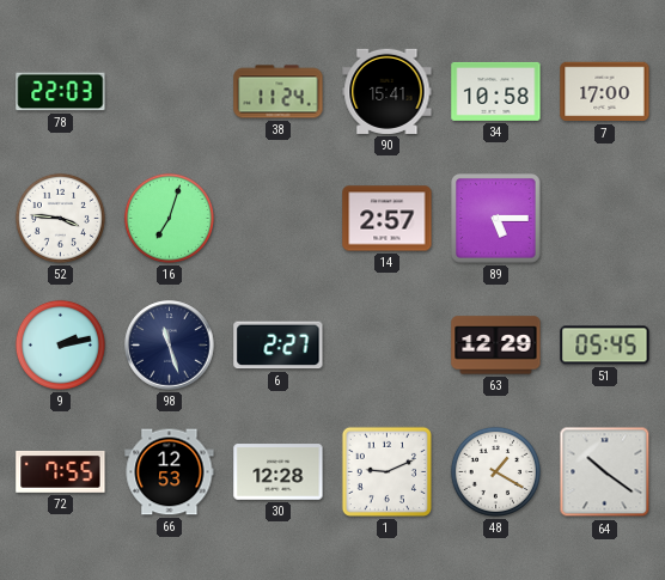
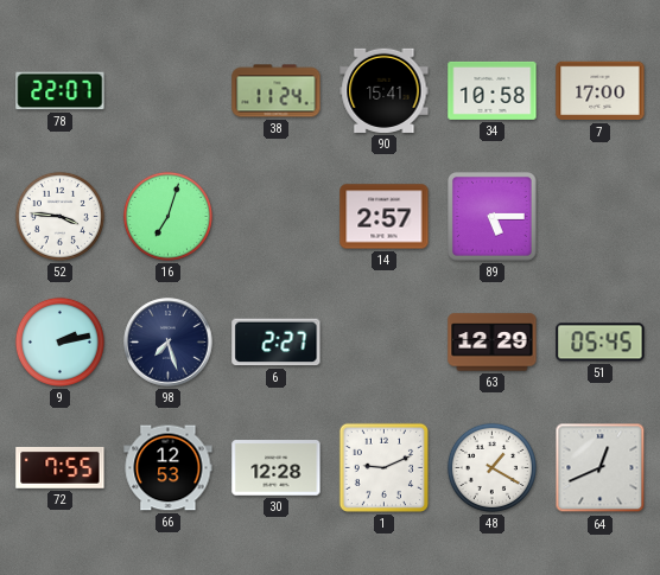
78: 22:03 -> 22:07 (61, 91)
98: 11:27 -> 7:27 (169, 343)
64: 10:21 -> 12:41 (601, 468)
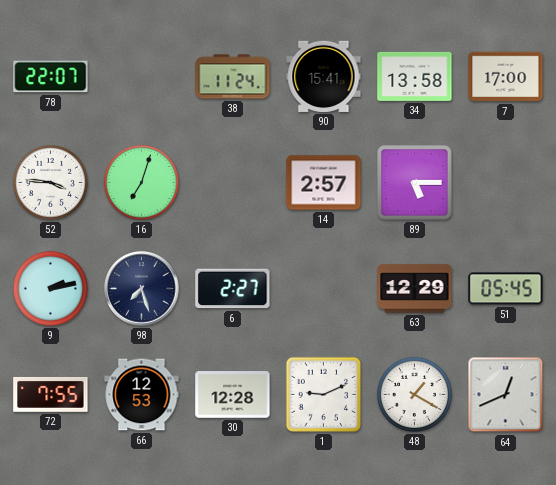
34: 10:58 -> 13:58 (415, 76)
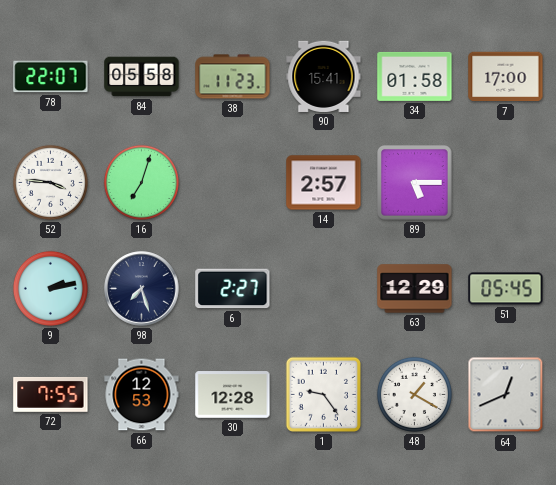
84: none -> 05:58 (142, 77)
38: 11:24 -> 11:23 (233, 77)
34: 13:58 -> 01:58 (415, 76)
1: 9:11 -> 9:24 (323, 394)
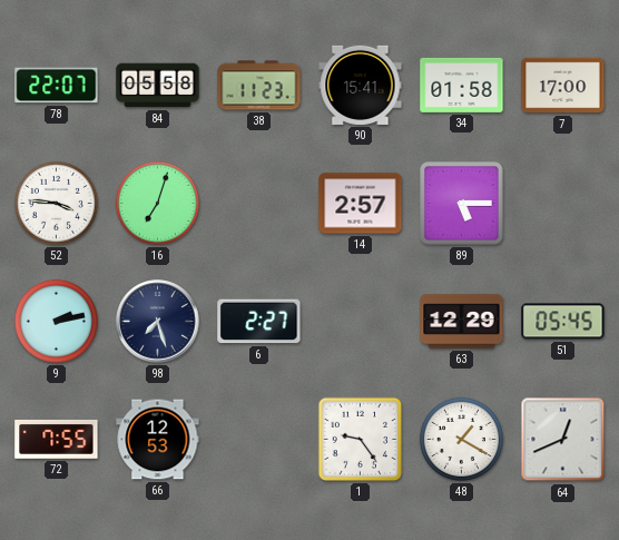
30: 12:28 -> none (233, 395)
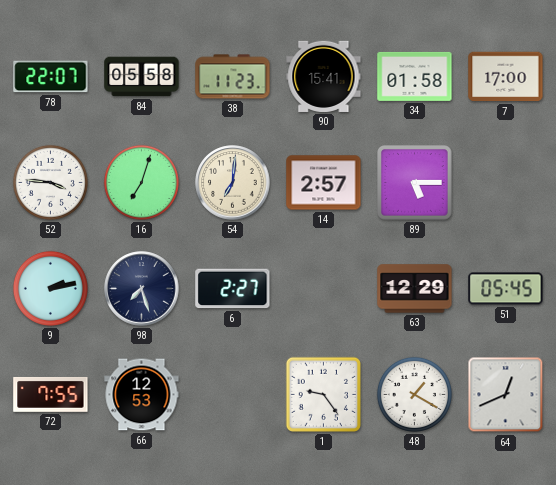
54: none -> 7:01 (233, 183)
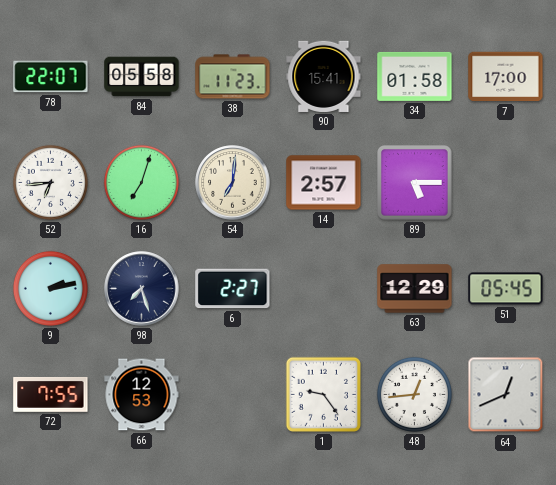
52: 3:46 -> 6:44 (50, 182)
48: 1:20 -> 12:44 (414, 394)
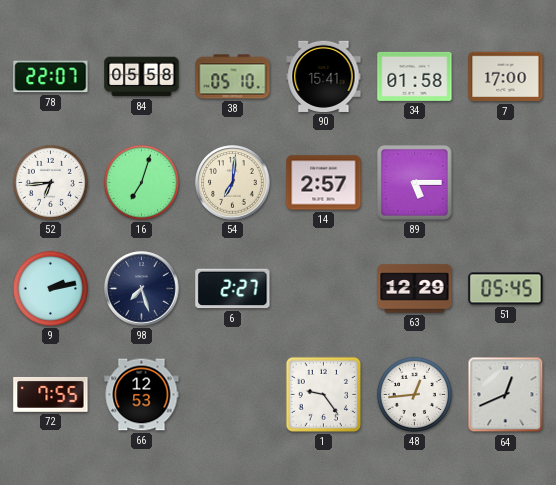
38: 11:23 -> 05:10 (233, 77)
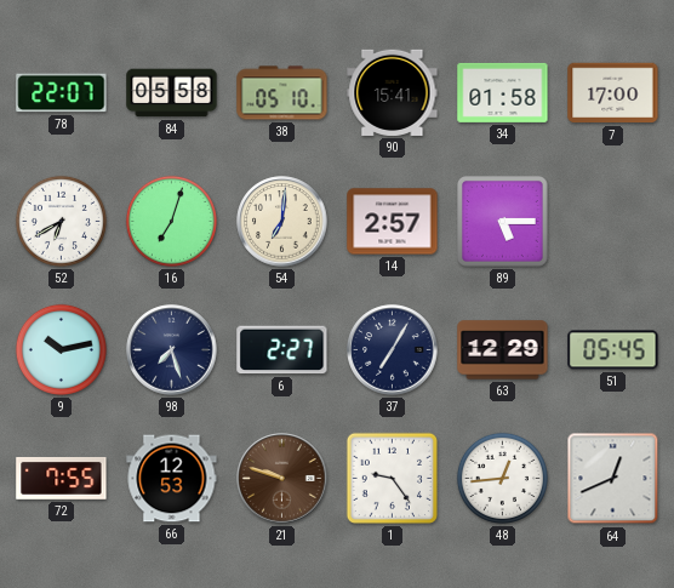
52: 6:44 -> 6:40 (61, 221)
9: 2:13 -> 10:13 (61, 349)
37: none -> 7:05 (393, 350)
21: none -> 9:48 (282, 479)
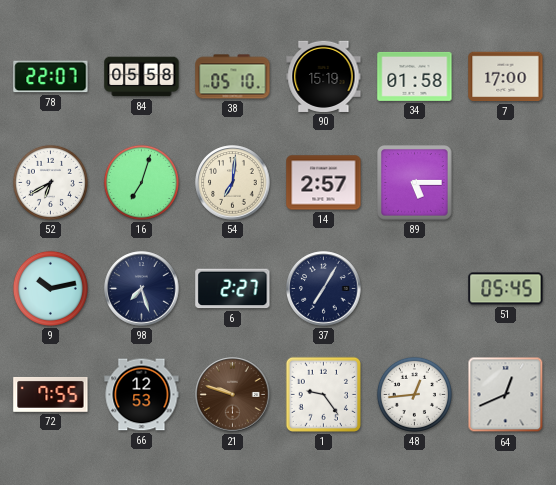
90: 15:41 -> 15:19 (324, 76)
63: 12:29 -> none (503, 350)
